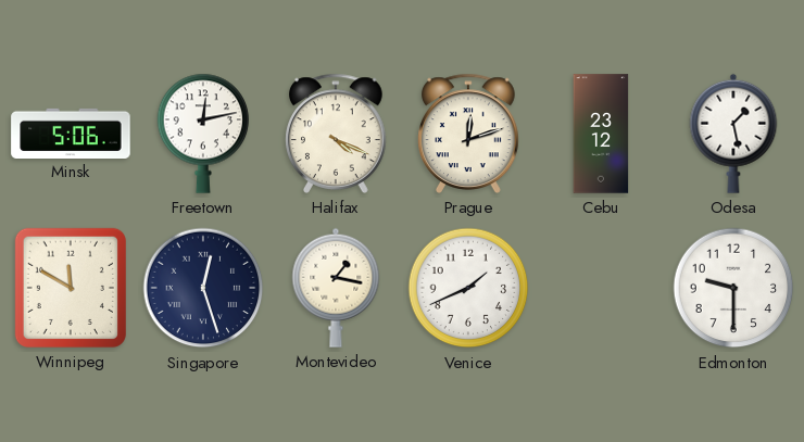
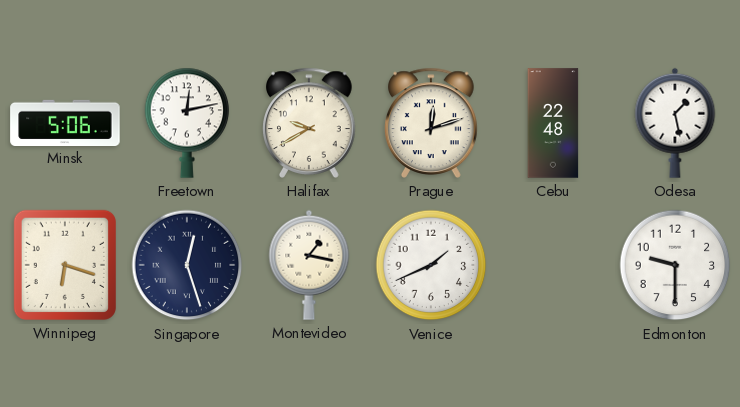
Halifax: 4:19 -> 9:40 (310, 123)
Cebu: 23:12 -> 22:48 (553, 123)
Winnipeg: 11:50 -> 6:18 (65, 265)
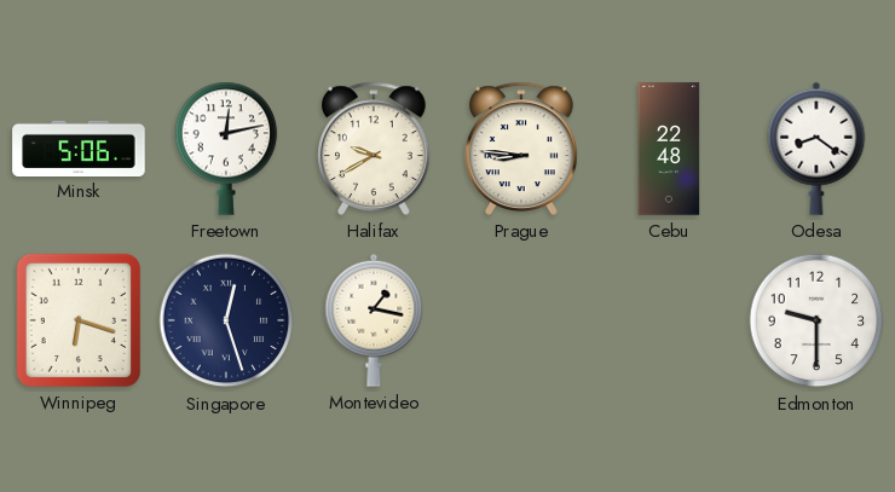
Prague: 12:12 -> 8:46 (522, 149)
Odesa: 1:28 -> 8:21 (816, 149)
Venice: 1:41 -> none (431, 265)
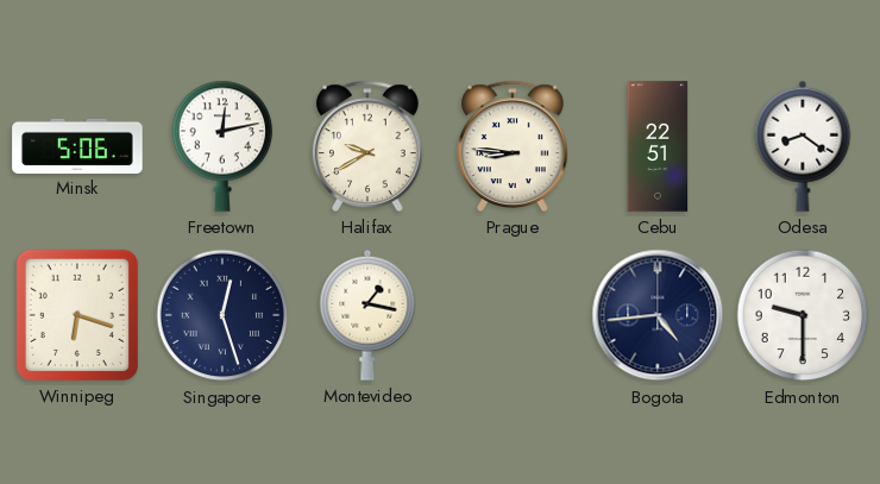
Cebu: 22:48 -> 22:51 (658, 146)
Bogota: none -> 4:44 (658, 315)
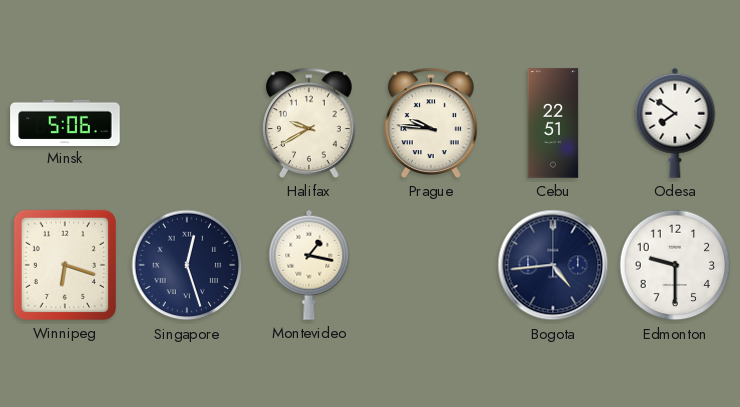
Freetown: 12:13 -> none (222, 146)
Prague: 8:46 -> 9:46 (432, 123)
Odesa: 8:21 -> 7:51 (675, 123)
